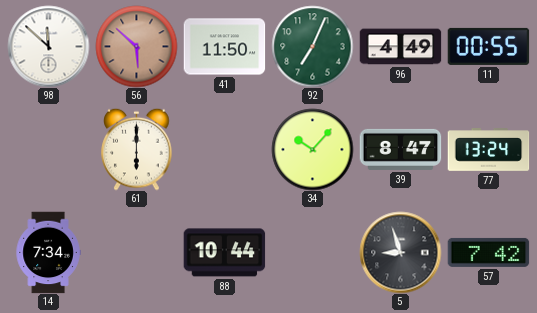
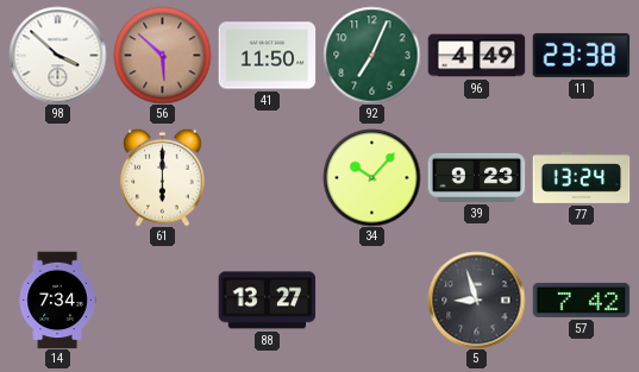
98: 11:52 -> 3:52 (57, 55)
11: 00:55 -> 23:38 (581, 55)
39: 8:47 -> 9:23 (476, 177)
88: 10:44 -> 13:27 (267, 301)
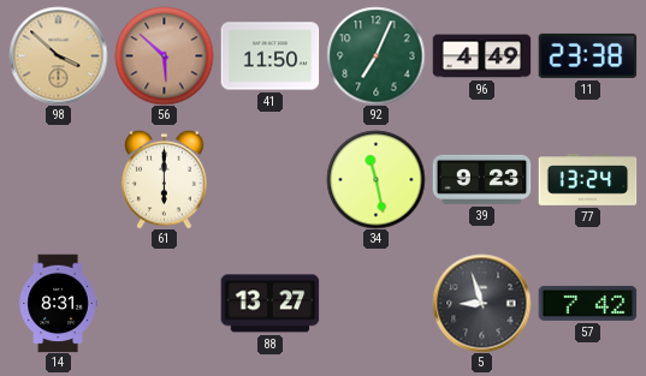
98 dial: white -> champagne (58, 55)
34: 10:07 -> 11:28 (375, 179)
14: 7:34 -> 8:31 (58, 303)
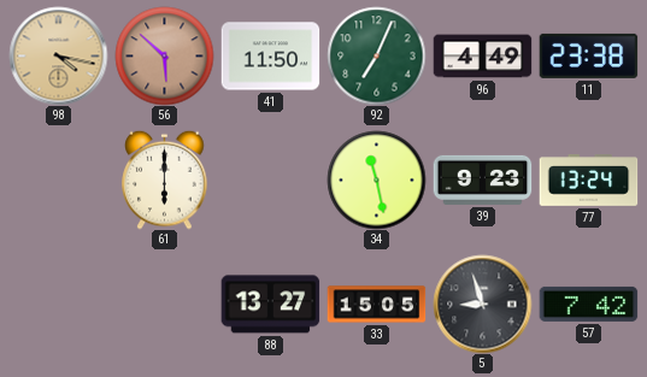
98: 3:52 -> 4:17 (58, 55)
14: 8:31 -> none (58, 303)
33: none -> 15:05 (376, 305)
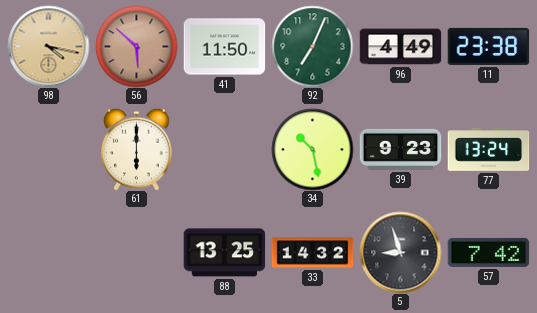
34: 11:28 -> 10:28 (312, 149)
88: 13:27 -> 13:25 (224, 253)
33: 15:05 -> 14:32 (312, 253)
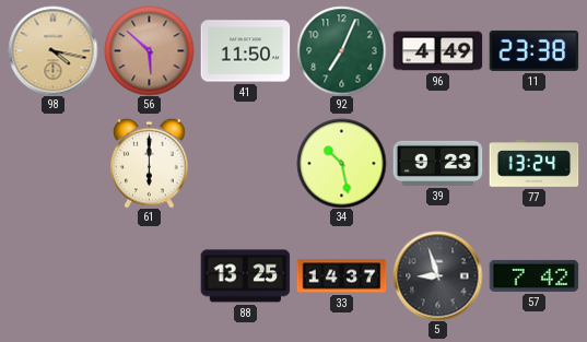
33: 14:32 -> 14:37 (341, 276)
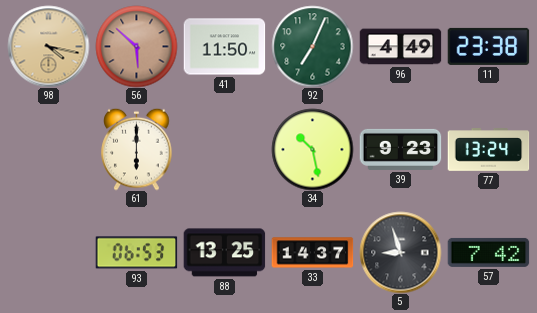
93: none -> 06:53 (136, 253)
